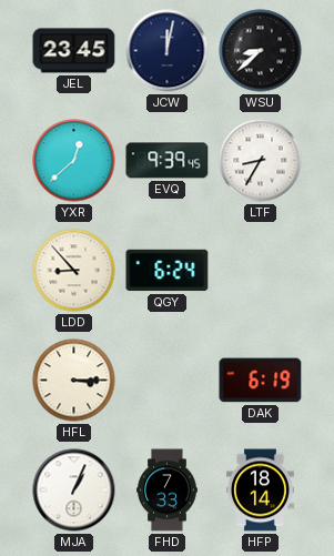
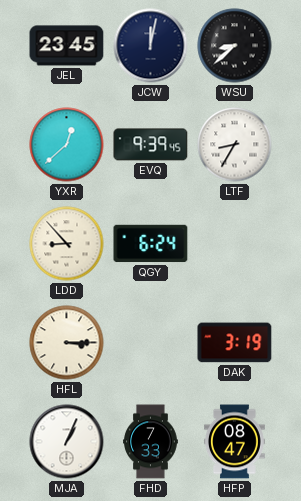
DAK: 6:19 -> 3:19 (235, 343)
HFP: 18:14 -> 08:47 (235, 442)
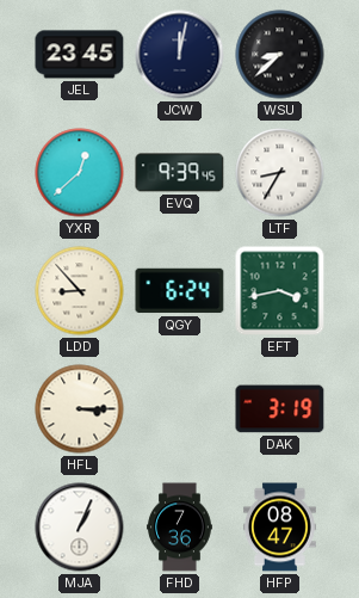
EFT: none -> 3:43 (280, 291)
FHD: 7:33 -> 7:36 (180, 528)
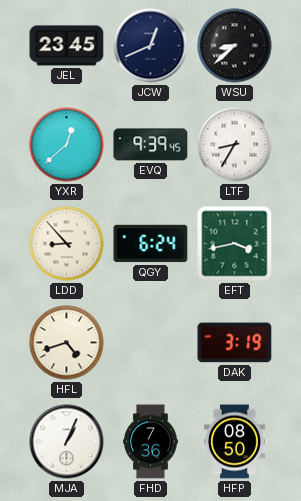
JCW: 12:02 -> 12:41 (151, 46)
HFL: 3:15 -> 4:42 (67, 343)
HFP: 08:47 -> 08:50 (235, 442)
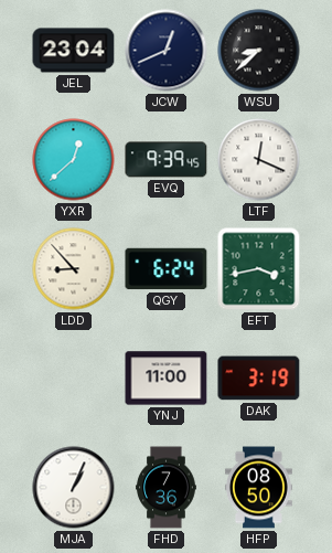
JEL: 23:45 -> 23:04 (74, 51)
LTF: 8:35 -> 12:19 (259, 160)
HFL: 4:42 -> none (67, 343)
YNJ: none -> 11:00 (167, 379)
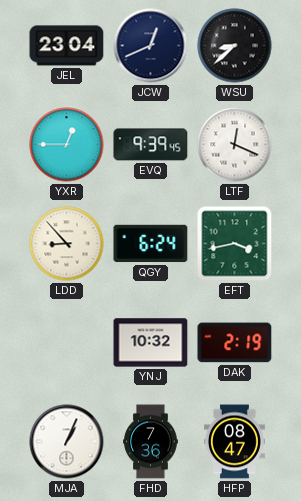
YXR: 12:38 -> 12:45 (67, 145)
YNJ: 11:00 -> 10:32 (151, 343)
DAK: 3:19 -> 2:19 (235, 343)
HFP: 08:50 -> 08:47 (235, 442)
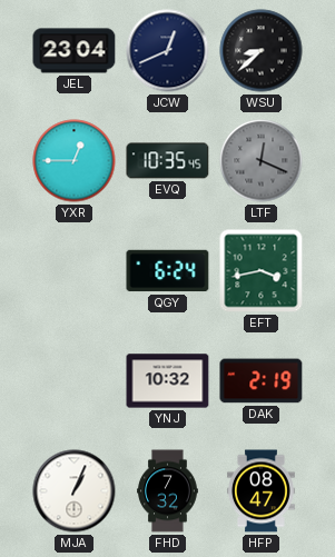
EVQ: 9:39 -> 10:35 (168, 161)
LTF dial: white -> grey (262, 161)
LDD: 8:53 -> none (67, 244)
FHD: 7:36 -> 7:32 (168, 491)
